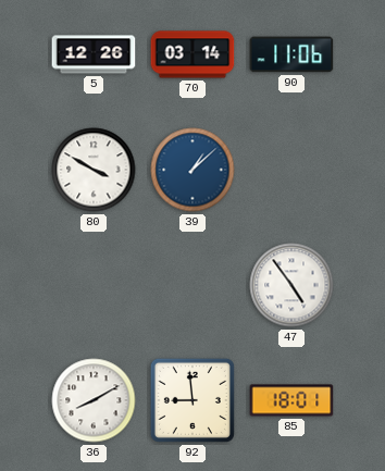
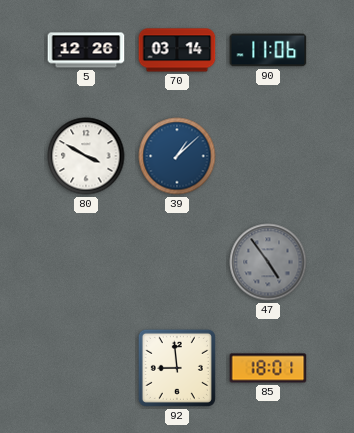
47 dial: white -> grey (268, 262)
36: 8:10 -> none (94, 400)
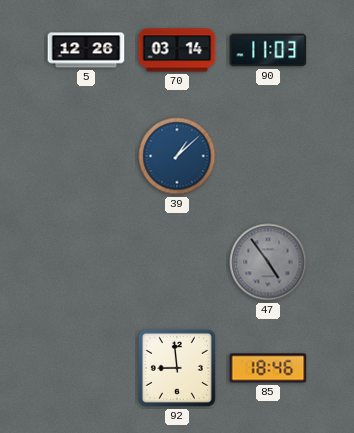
90: 11:06 -> 11:03 (268, 50)
80: 3:50 -> none (86, 156)
85: 18:01 -> 18:46 (268, 368)
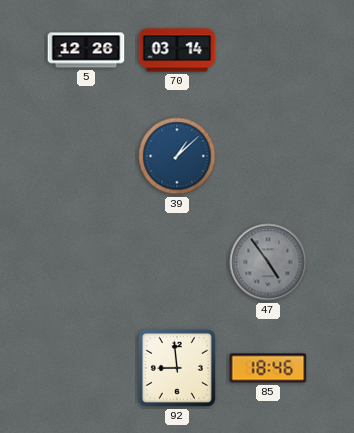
90: 11:03 -> none (268, 50)
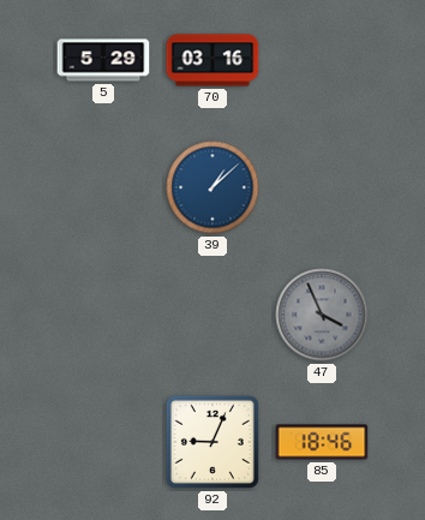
5: 12:26 -> 5:29 (103, 60)
70: 03:14 -> 03:16 (212, 60)
47: 4:54 -> 3:56 (322, 315)
92: 8:59 -> 9:04 (212, 442)
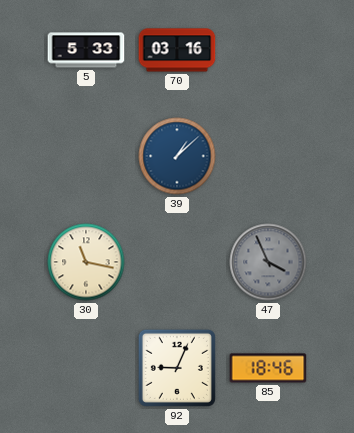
5: 5:29 -> 5:33 (86, 50)
30: none -> 11:17 (86, 262)
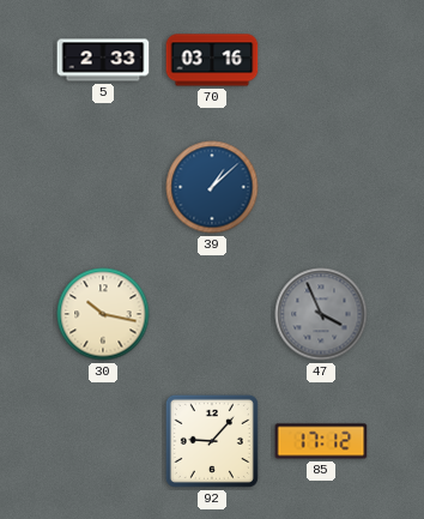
5: 5:33 -> 2:33 (103, 60)
30: 11:17 -> 10:17 (103, 314)
92: 9:04 -> 9:07 (212, 441)
85: 18:46 -> 17:12 (321, 441)
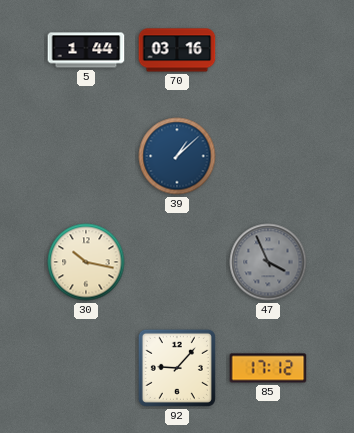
5: 2:33 -> 1:44 (86, 50)
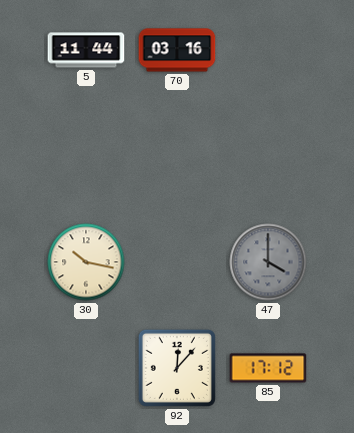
5: 1:44 -> 11:44 (86, 50)
39: 1:08 -> none (177, 156)
47: 3:56 -> 4:00 (268, 262)
92: 9:07 -> 12:07 (177, 368)
